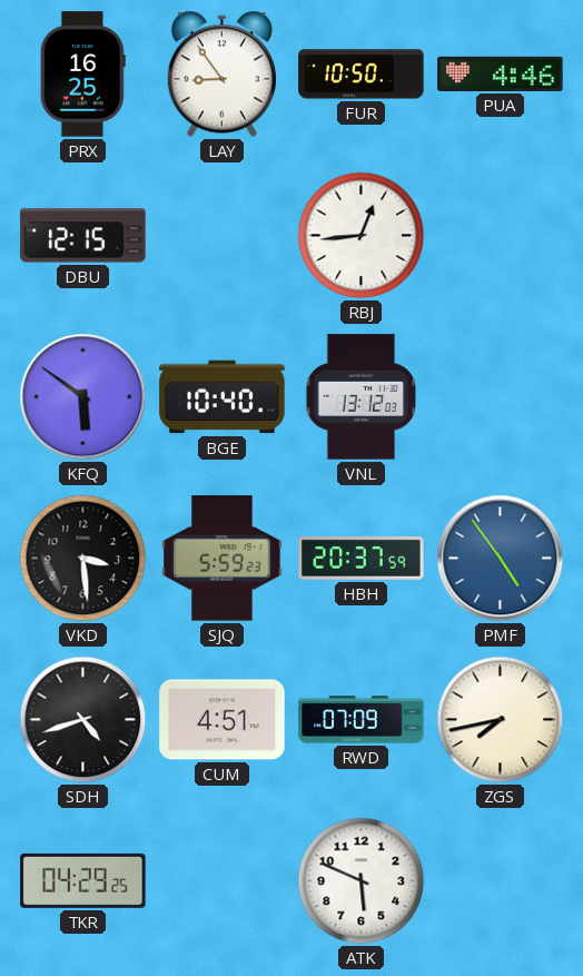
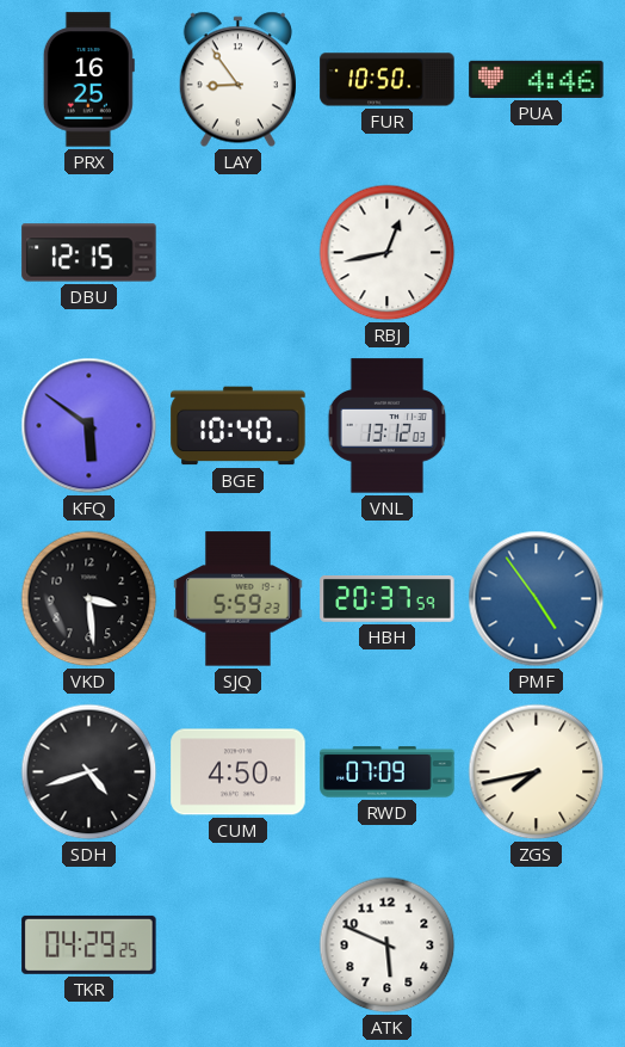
RBJ: 12:44 -> 12:43 (388, 253)
CUM: 4:51 -> 4:50 (239, 772)
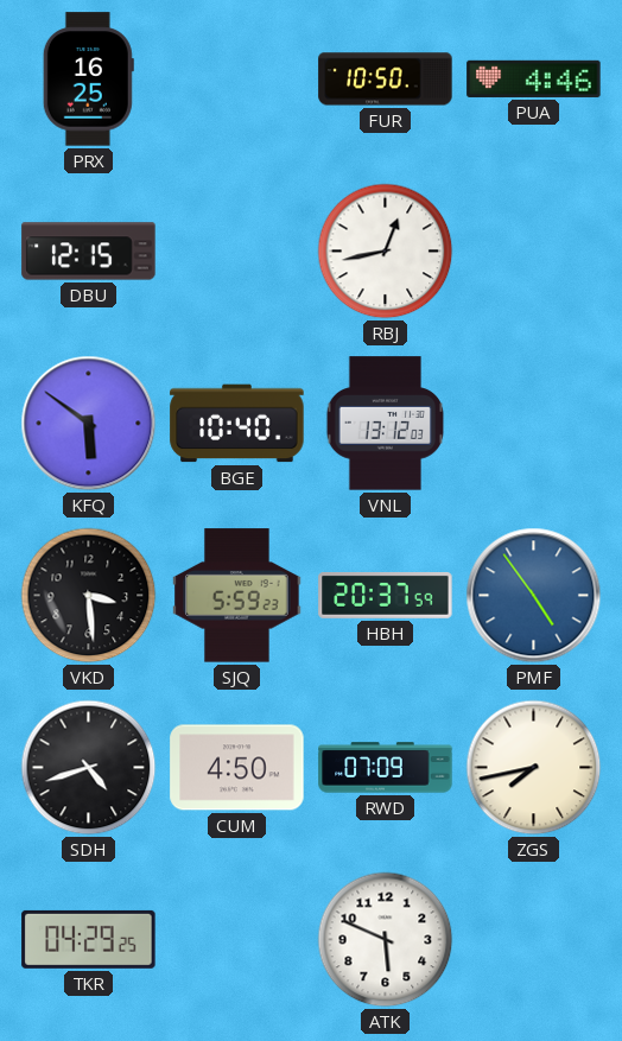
LAY: 8:54 -> none (237, 80)
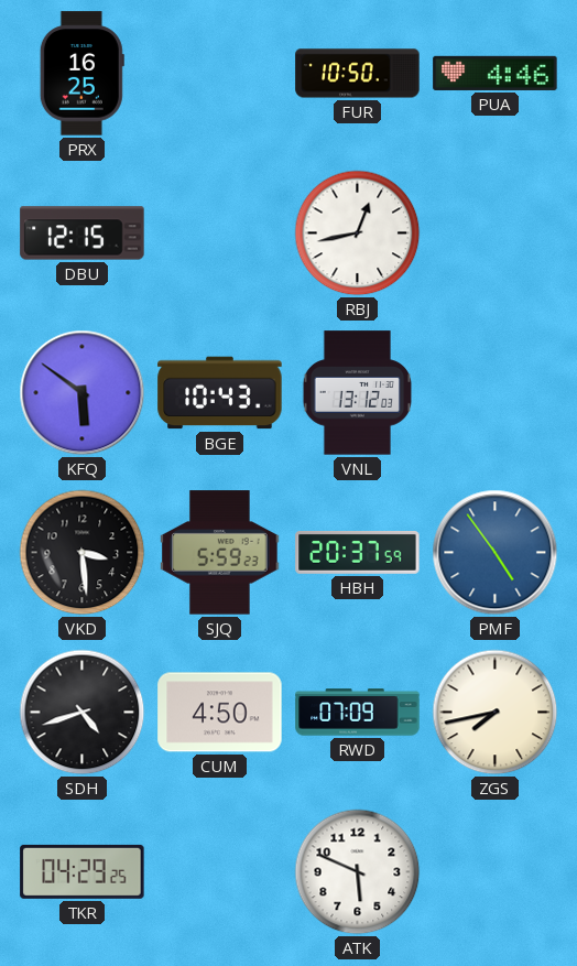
BGE: 10:40 -> 10:43 (220, 393)
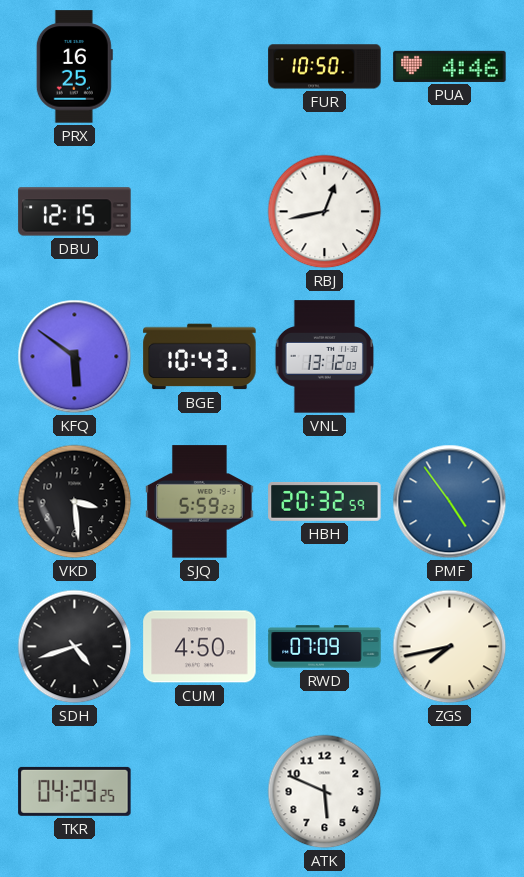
HBH: 20:37 -> 20:32 (325, 502)
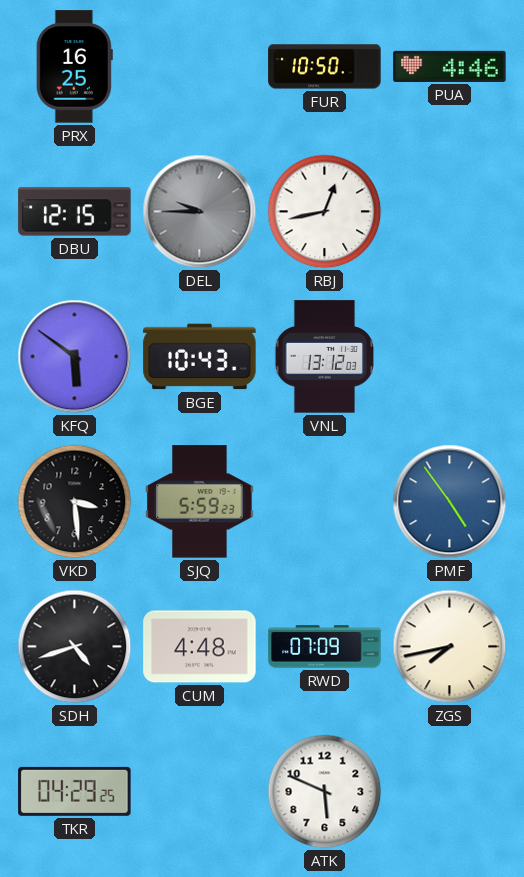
DEL: none -> 9:45 (200, 212)
HBH: 20:32 -> none (325, 502)
CUM: 4:50 -> 4:48 (200, 647)
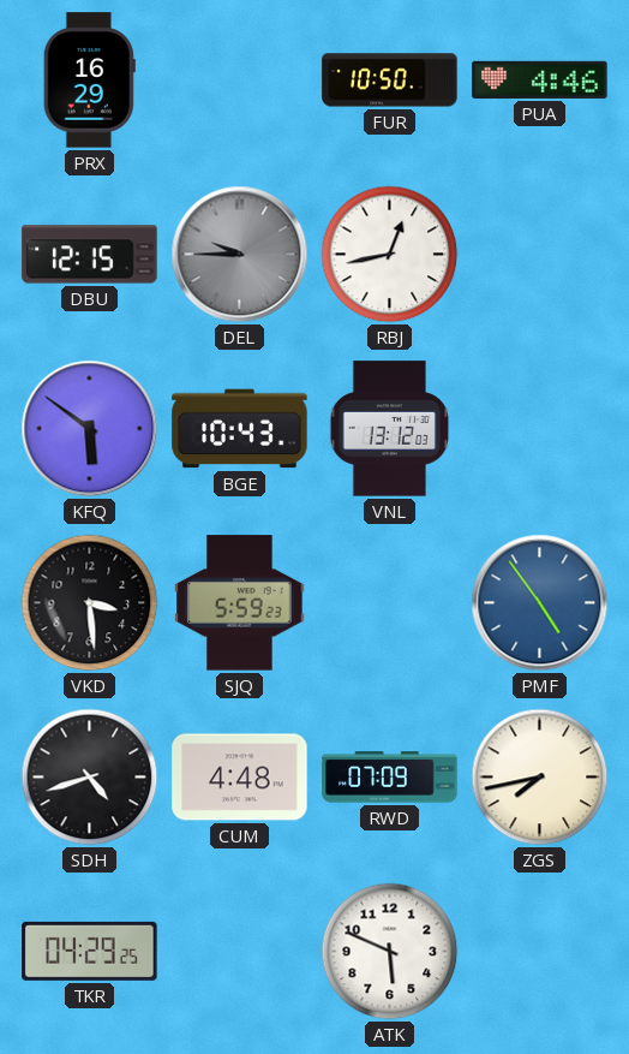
PRX: 16:25 -> 16:29 (89, 81)
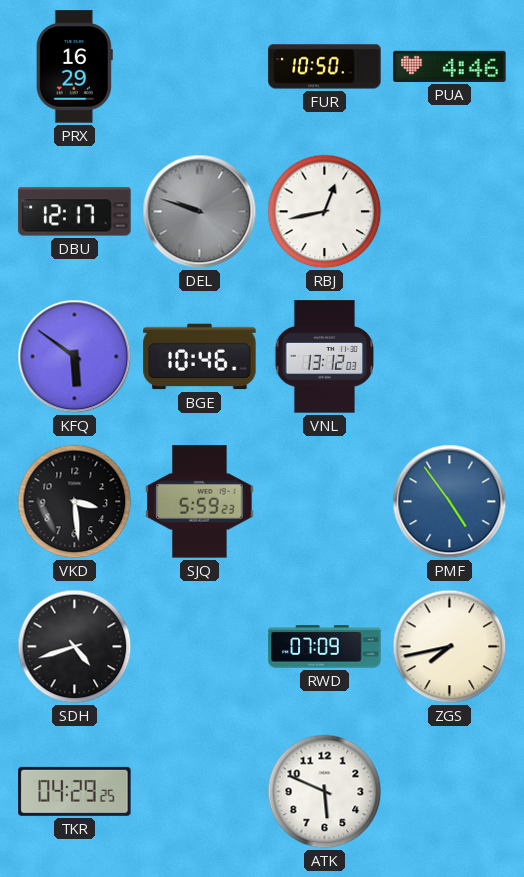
DBU: 12:15 -> 12:17 (75, 212)
DEL: 9:45 -> 9:48 (200, 212)
BGE: 10:43 -> 10:46 (200, 357)
CUM: 4:48 -> none (240, 778)
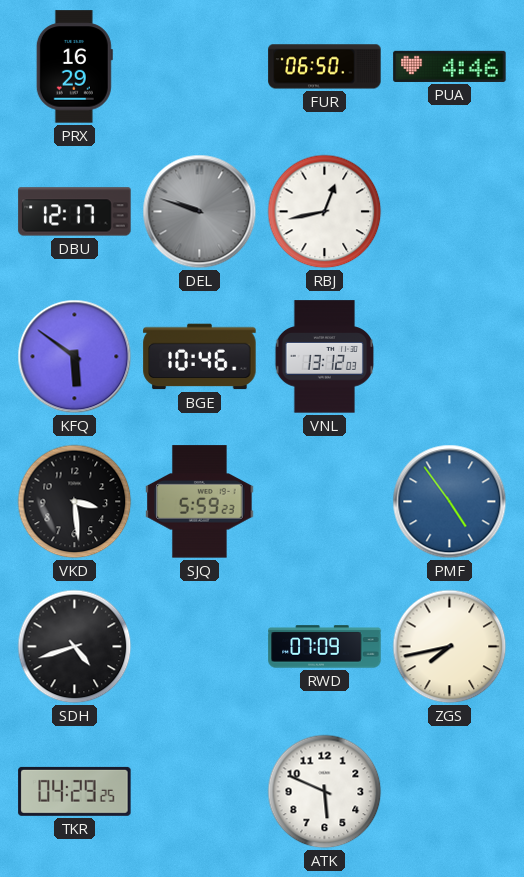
FUR: 10:50 -> 06:50 (325, 67)
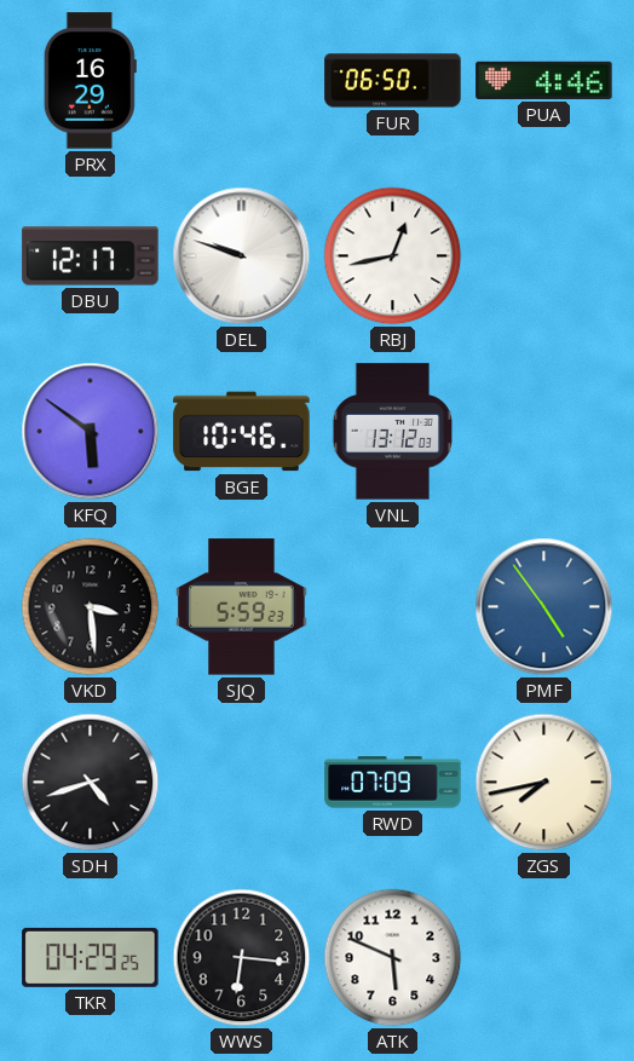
DEL dial: grey -> white (242, 256)
WWS: none -> 6:16 (242, 958)
